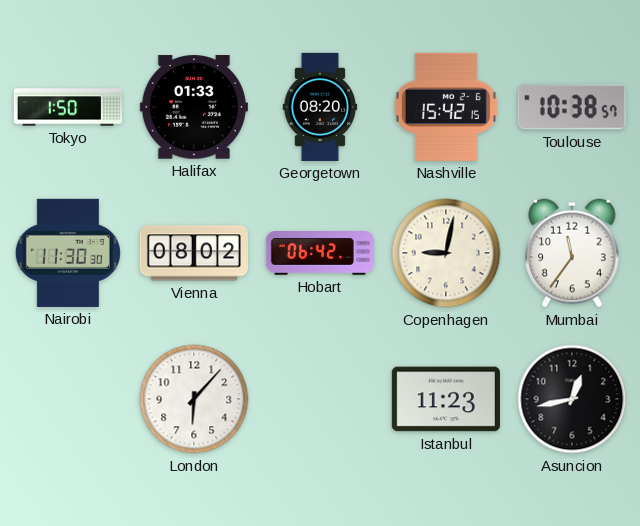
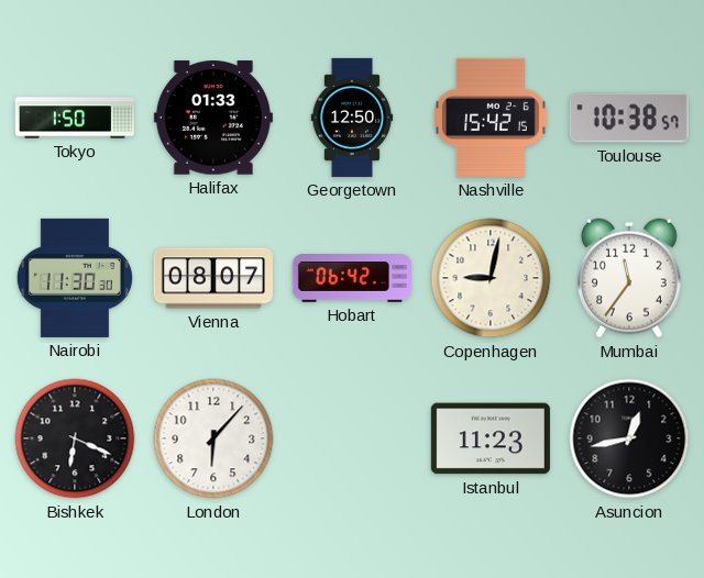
Georgetown: 08:20 -> 12:50 (352, 118)
Vienna: 08:02 -> 08:07 (213, 278)
Bishkek: none -> 6:19 (75, 438)
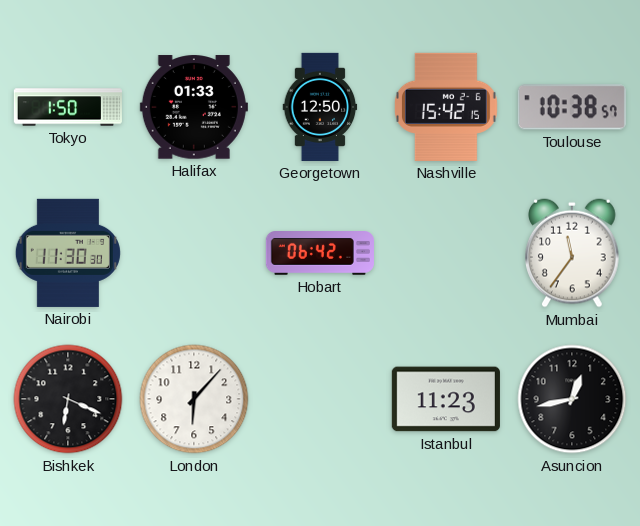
Vienna: 08:07 -> none (213, 278)
Copenhagen: 9:02 -> none (491, 278)
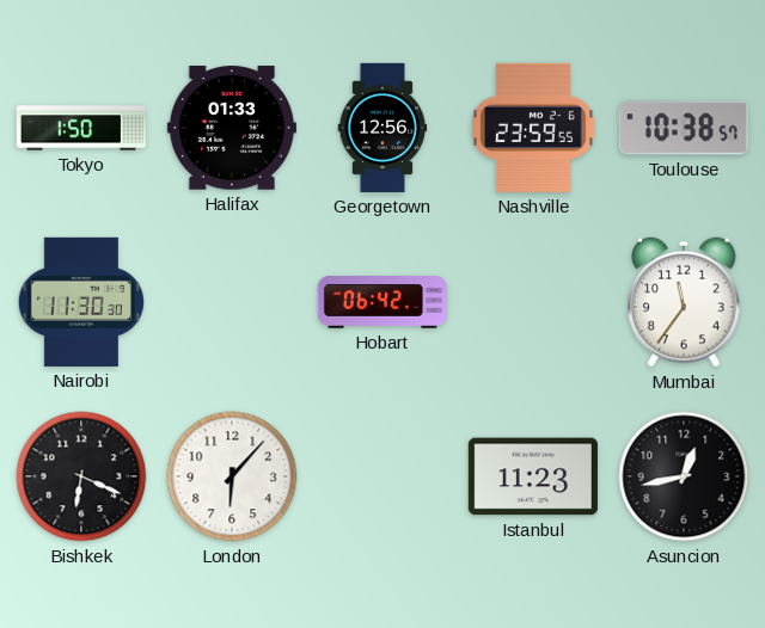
Georgetown: 12:50 -> 12:56 (382, 128)
Nashville: 15:42 -> 23:59 (533, 128)
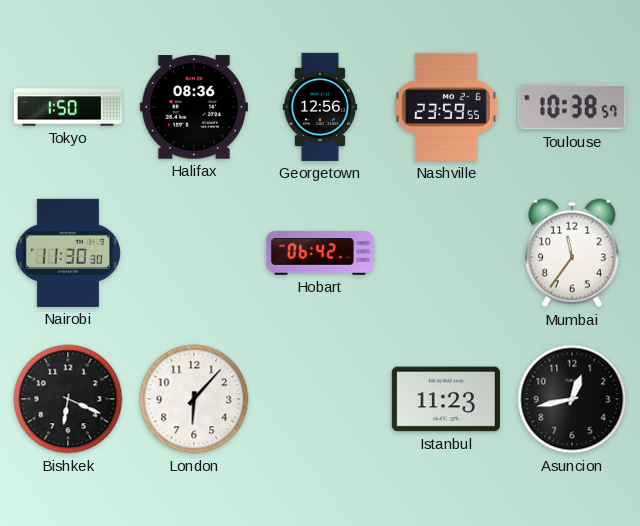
Halifax: 01:33 -> 08:36 (194, 107)
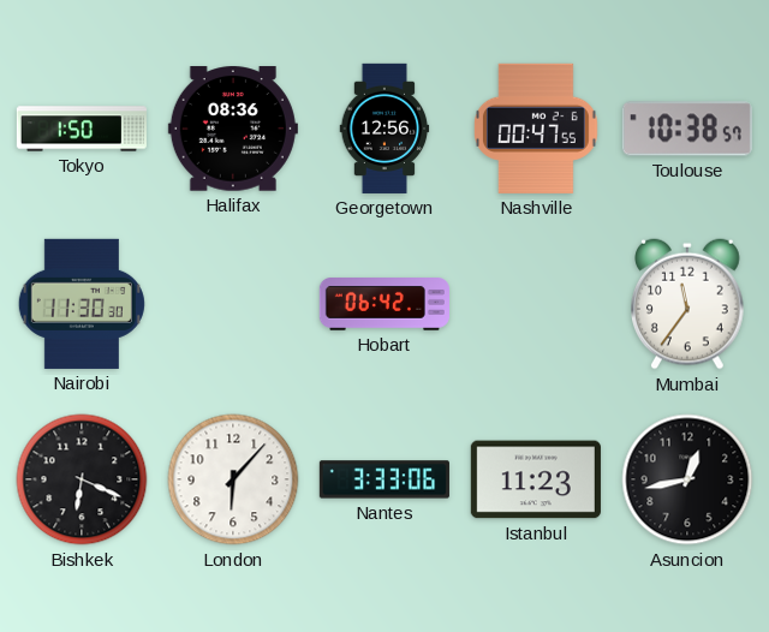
Nashville: 23:59 -> 00:47 (536, 129)
Nantes: none -> 3:33 (384, 479)
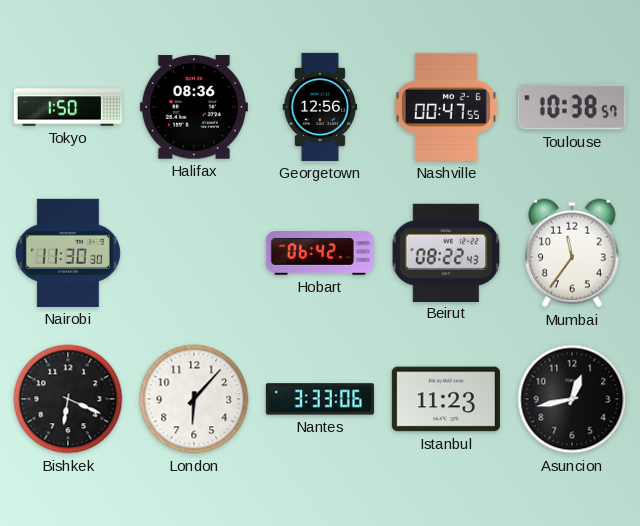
Beirut: none -> 08:22 (446, 252)
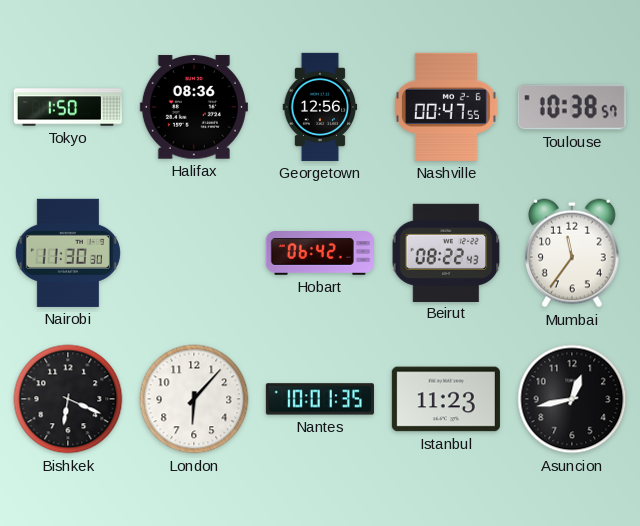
Nantes: 3:33 -> 10:01 (320, 399)
